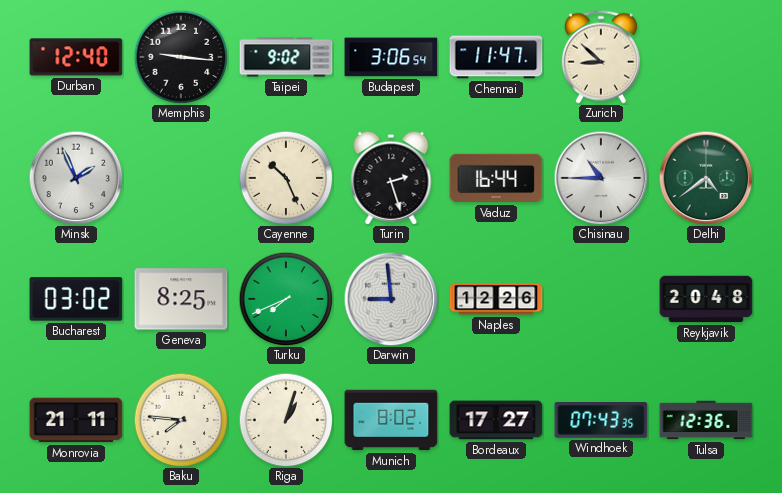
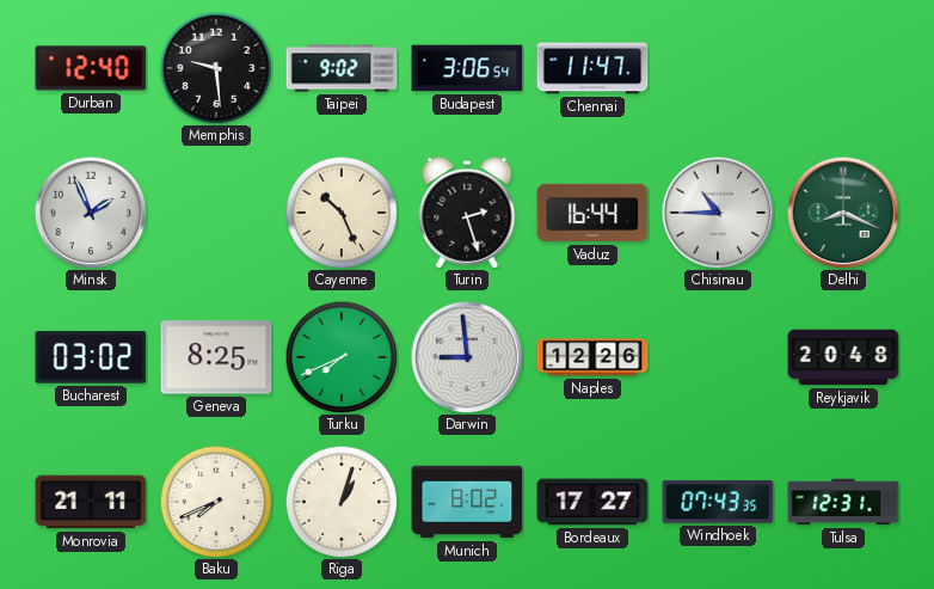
Memphis: 9:16 -> 9:29 (216, 68)
Zurich: 8:52 -> none (601, 57)
Delhi: 4:39 -> 8:19 (843, 213)
Baku: 7:46 -> 7:41 (216, 502)
Tulsa: 12:36 -> 12:31 (843, 502)
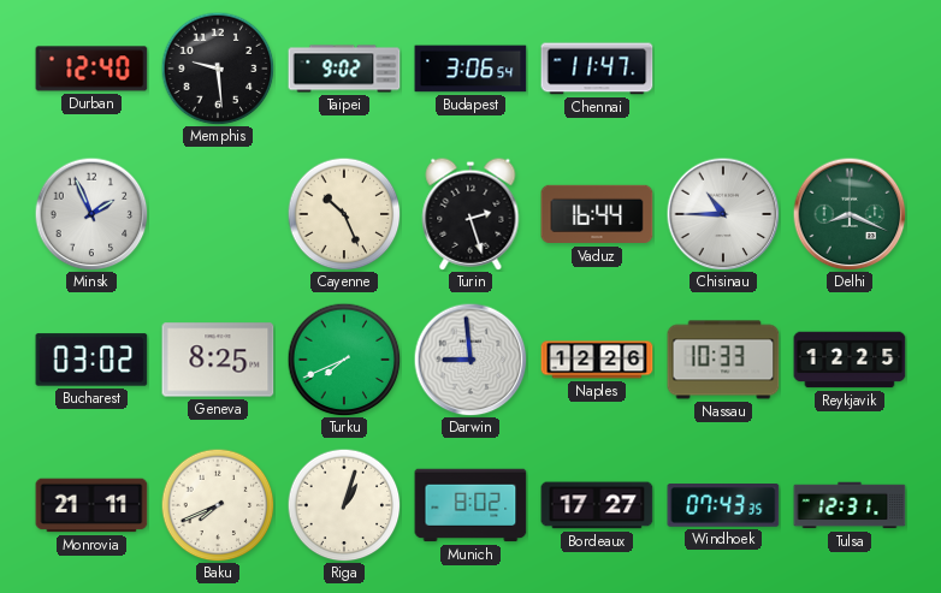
Nassau: none -> 10:33 (723, 360)
Reykjavik: 20:48 -> 12:25 (850, 360)
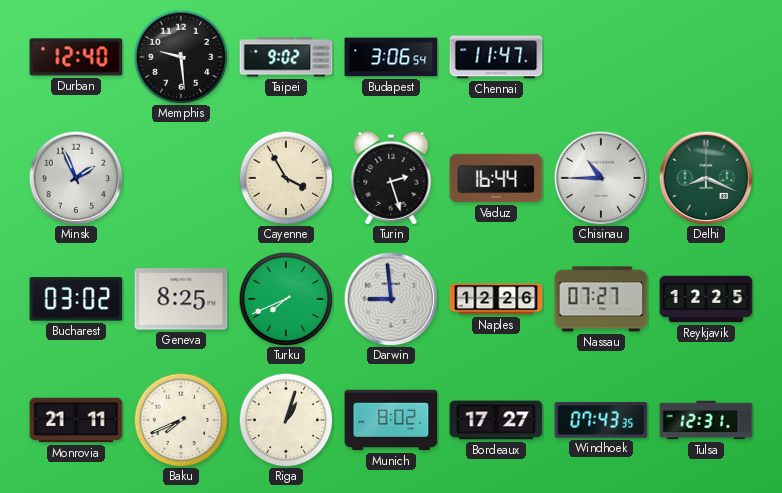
Cayenne: 10:26 -> 3:55 (286, 178)
Nassau: 10:33 -> 07:27 (601, 299)
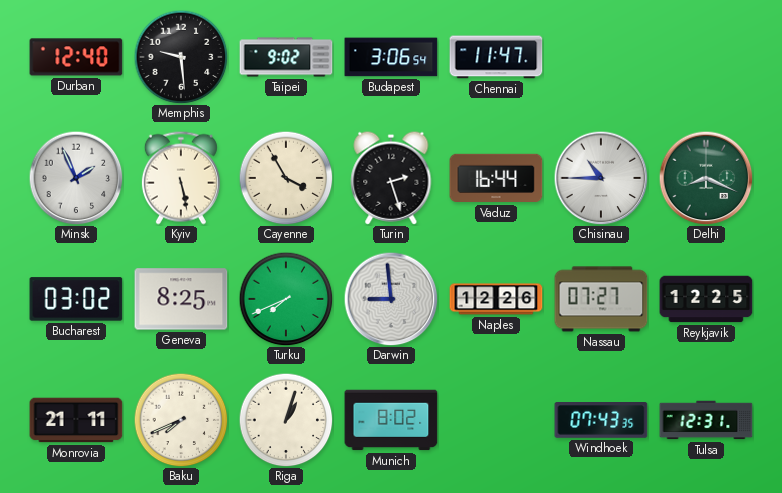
Kyiv: none -> 5:28 (181, 178)
Bordeaux: 17:27 -> none (496, 420)
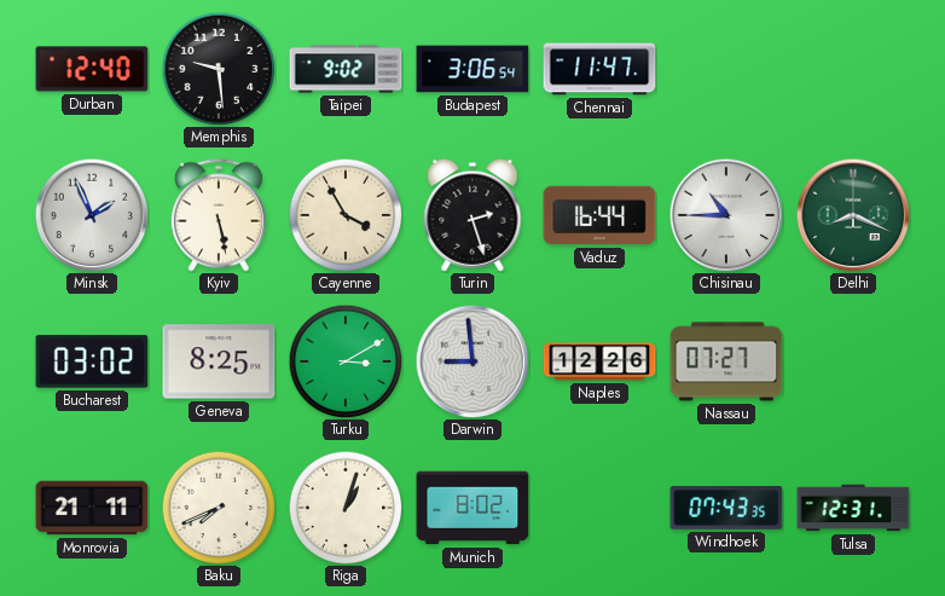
Turku: 7:41 -> 3:10 (346, 361)
Reykjavik: 12:25 -> none (706, 299)
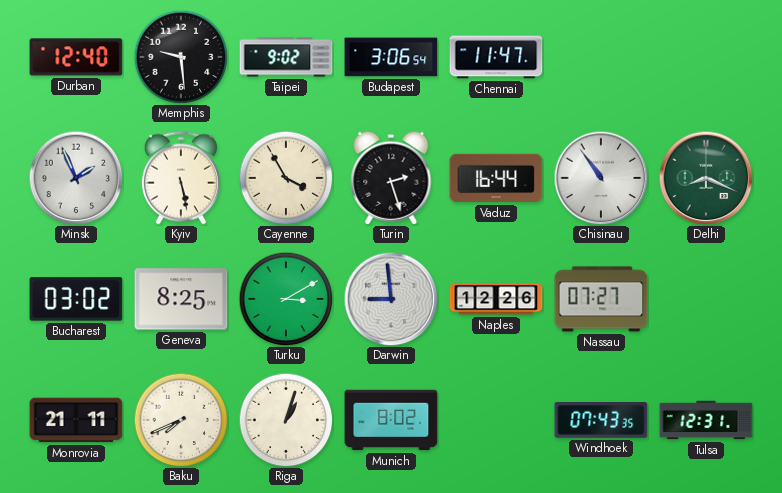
Chisinau: 10:45 -> 10:54 (601, 178)
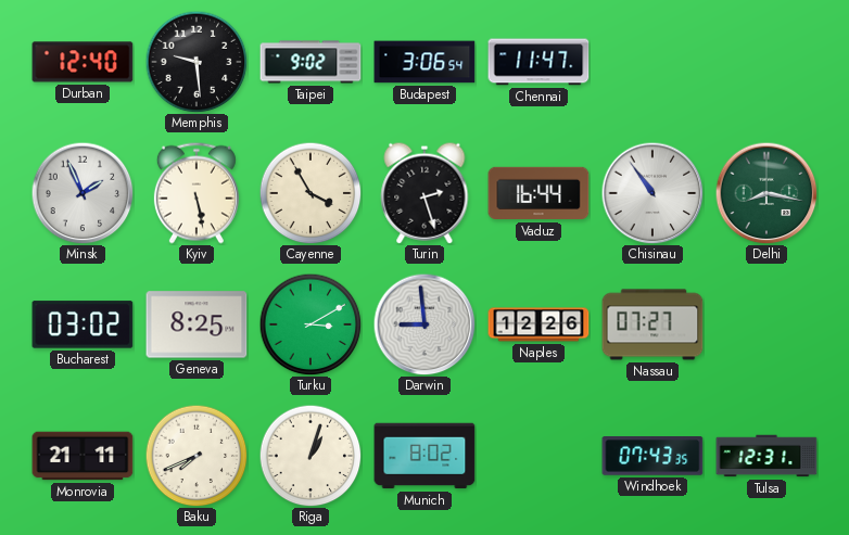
Delhi: 8:19 -> 8:17 (766, 193)
